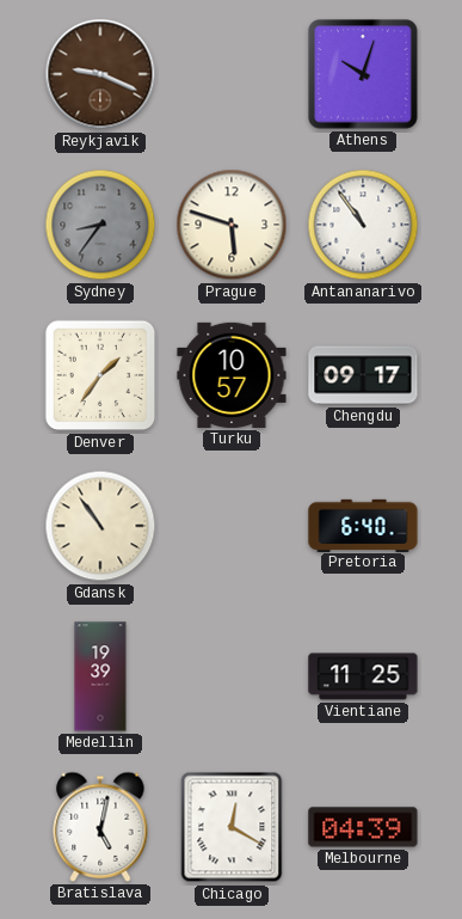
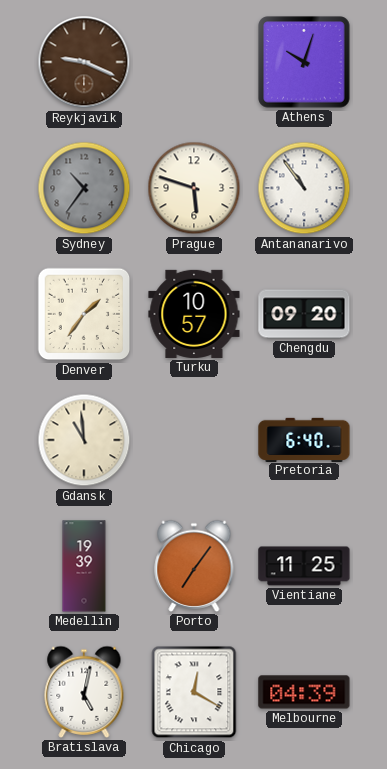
Sydney: 8:36 -> 10:36 (84, 188)
Chengdu: 09:17 -> 09:20 (304, 314)
Gdansk: 10:54 -> 10:59 (84, 440)
Porto: none -> 7:06 (194, 566)
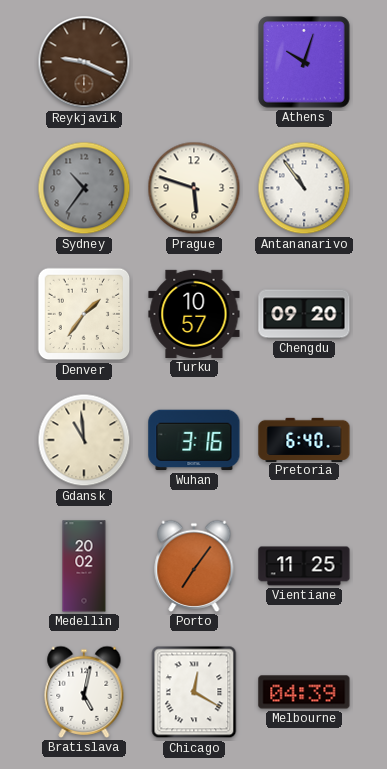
Wuhan: none -> 3:16 (194, 440)
Medellin: 19:39 -> 20:02 (84, 566)
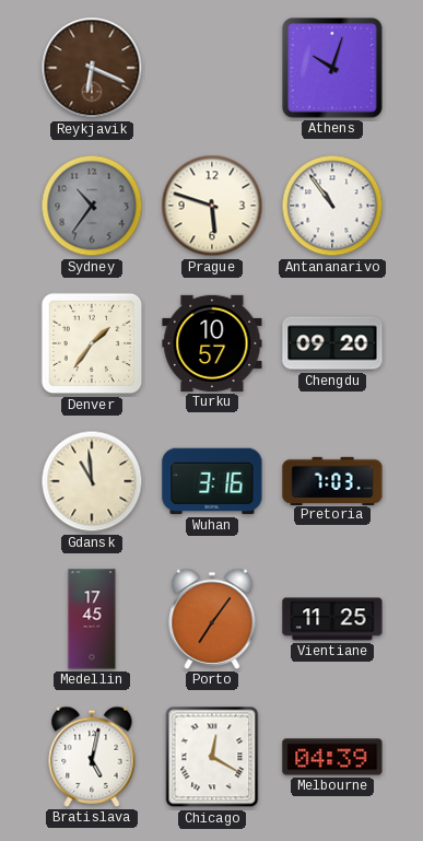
Reykjavik: 9:19 -> 6:19 (92, 68)
Pretoria: 6:40 -> 7:03 (332, 480)
Medellin: 20:02 -> 17:45 (92, 619)
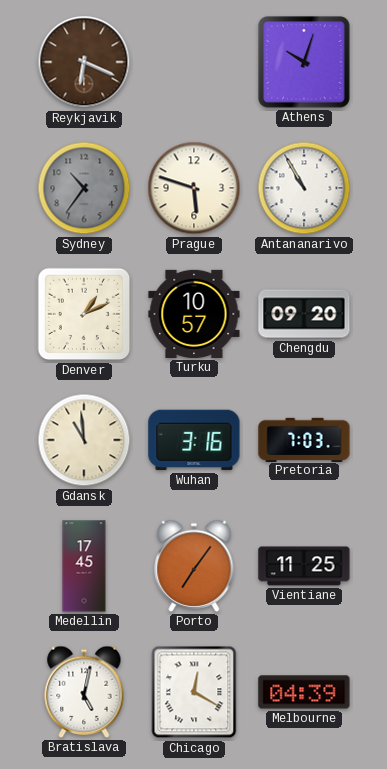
Antananarivo: 10:54 -> 10:55 (304, 188)
Denver: 1:36 -> 1:11 (84, 314)
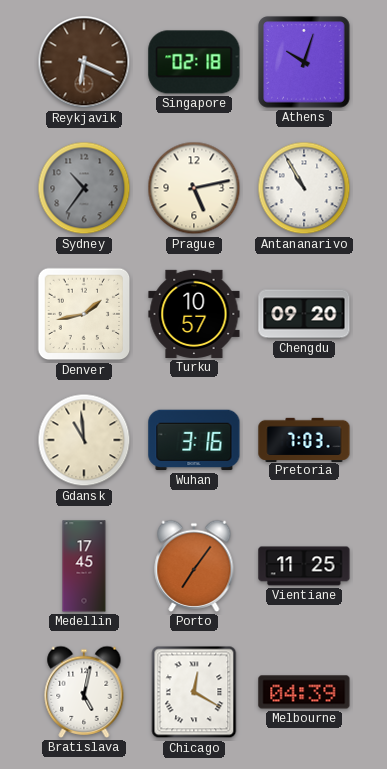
Singapore: none -> 02:18 (194, 62)
Prague: 5:48 -> 5:13 (194, 188)
Denver: 1:11 -> 1:43 (84, 314)
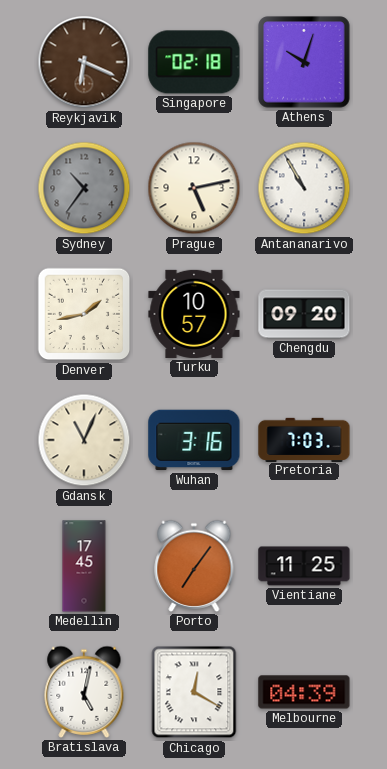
Gdansk: 10:59 -> 11:04 (84, 440)
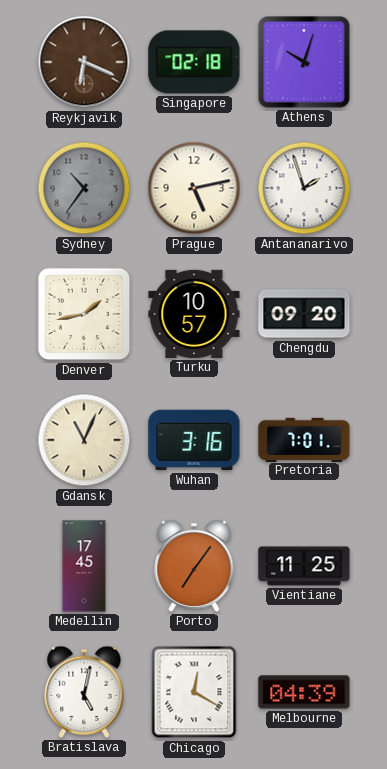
Antananarivo: 10:55 -> 1:57 (304, 188)
Pretoria: 7:03 -> 7:01 (304, 439)
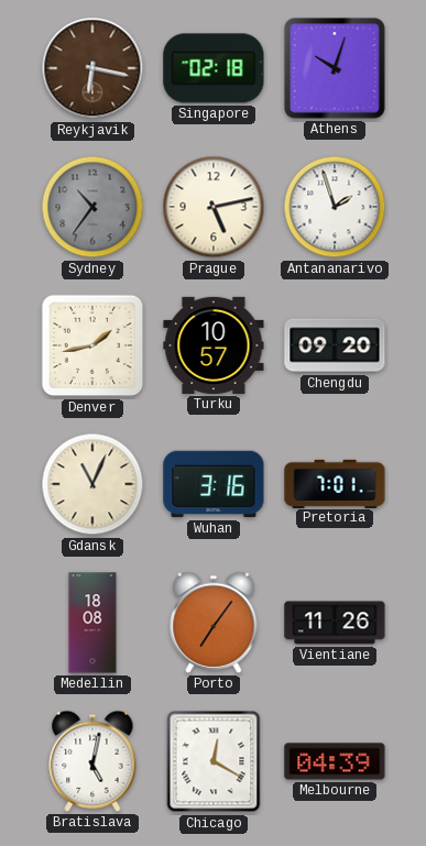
Reykjavik: 6:19 -> 6:17 (92, 68)
Medellin: 17:45 -> 18:08 (92, 623)
Vientiane: 11:25 -> 11:26 (335, 623)
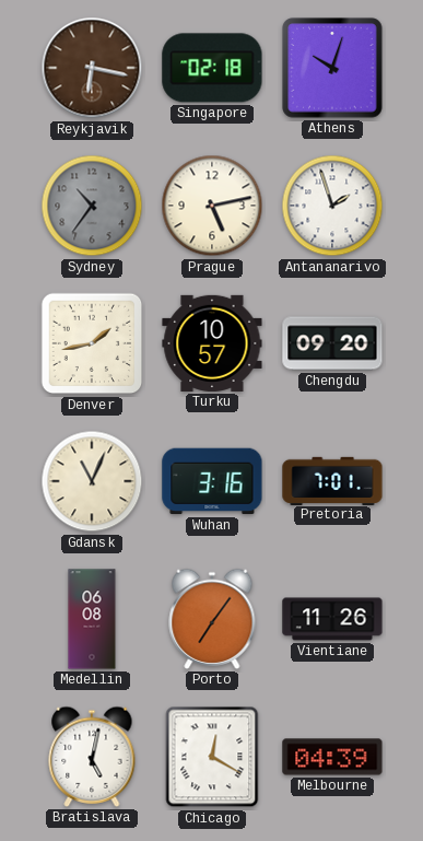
Medellin: 18:08 -> 06:08 (92, 619)
